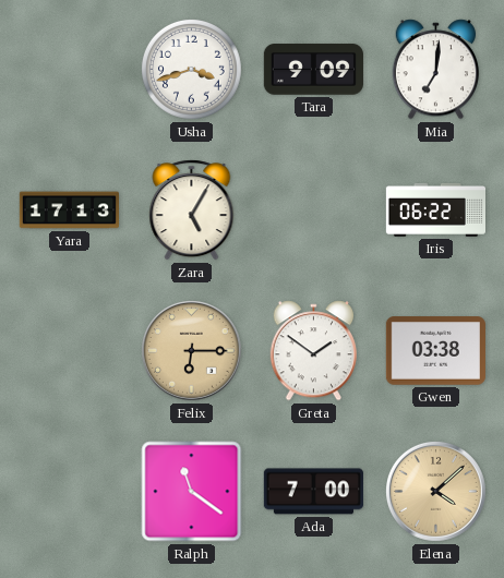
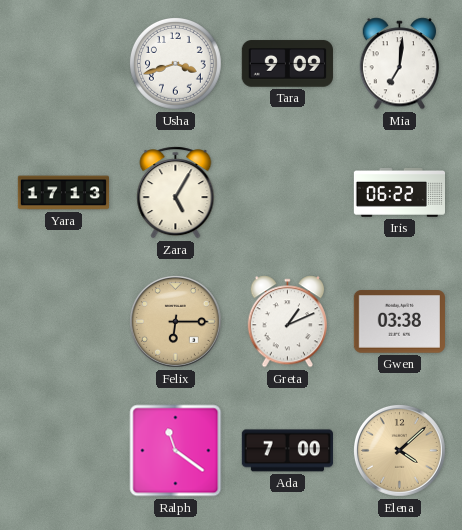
Greta: 1:51 -> 1:11 (287, 322)
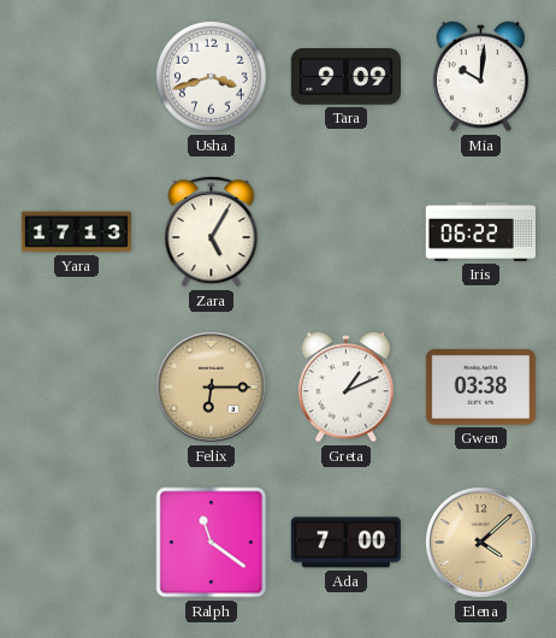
Mia: 7:01 -> 10:01 (480, 77)
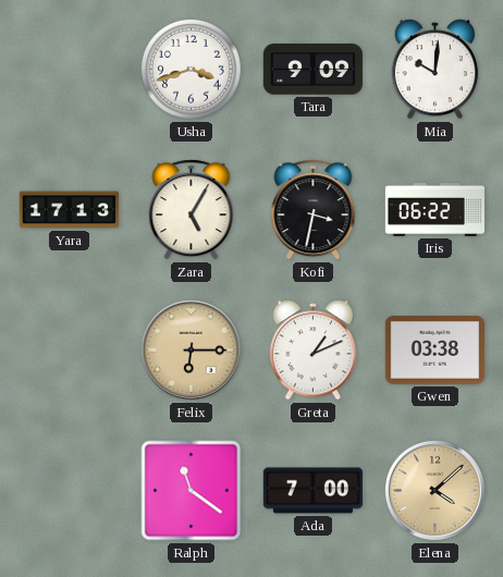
Kofi: none -> 3:32 (314, 210)
